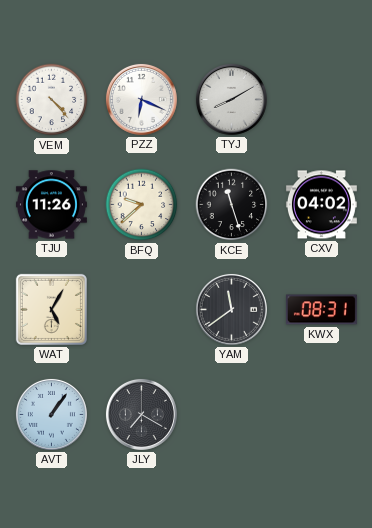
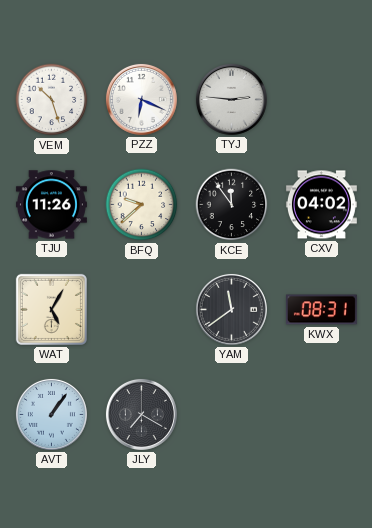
VEM: 4:23 -> 10:27 (52, 100)
TYJ: 8:10 -> 2:46 (231, 99)
KCE: 11:27 -> 11:54 (232, 205)
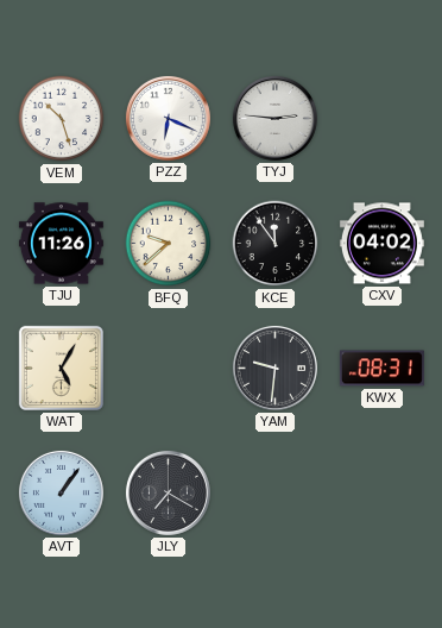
YAM: 11:39 -> 9:31 (274, 368)
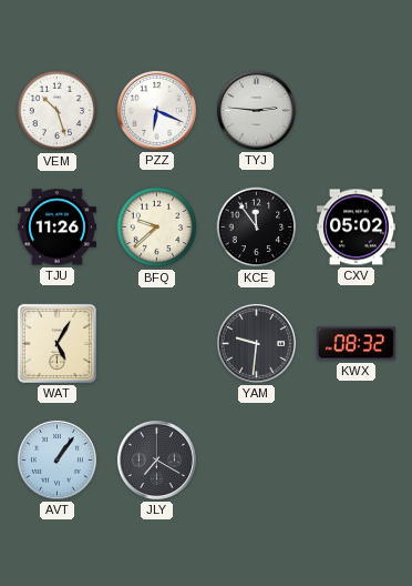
CXV: 04:02 -> 05:02 (356, 228)
KWX: 08:31 -> 08:32 (356, 344)
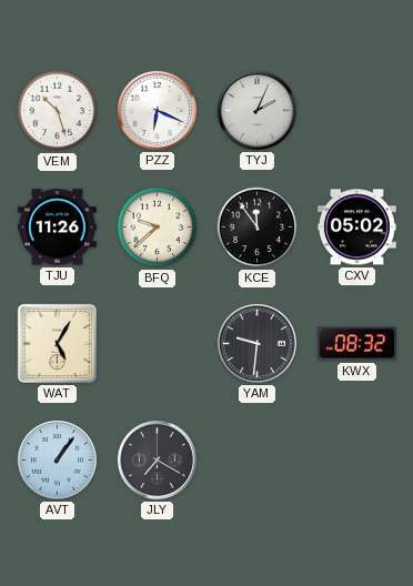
TYJ: 2:46 -> 2:04 (256, 110)
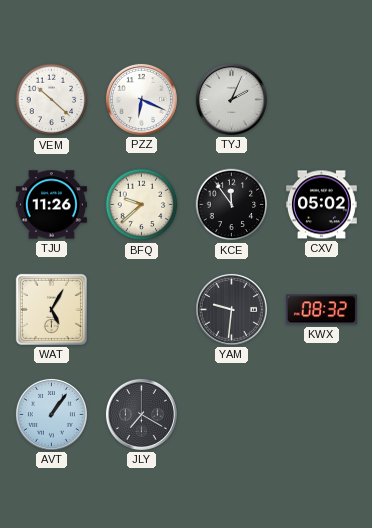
VEM: 10:27 -> 10:22 (52, 100)
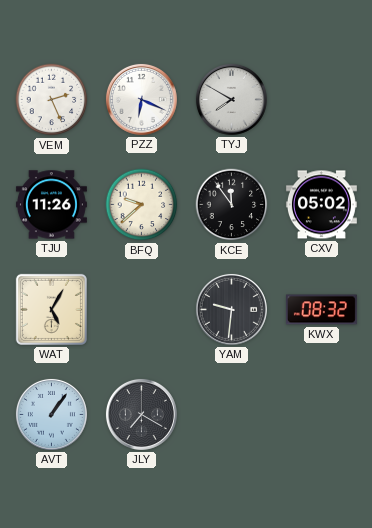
VEM: 10:22 -> 2:26 (52, 100)
TYJ: 2:04 -> 7:50 (231, 99)
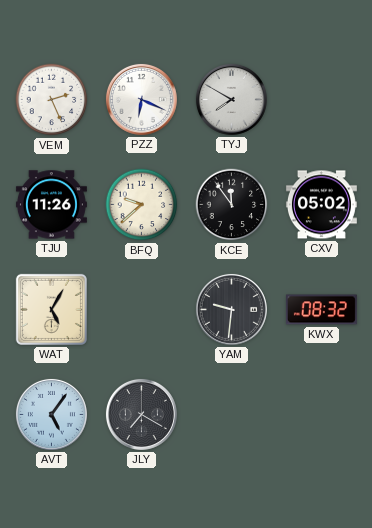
AVT: 1:06 -> 5:06 (51, 414)
